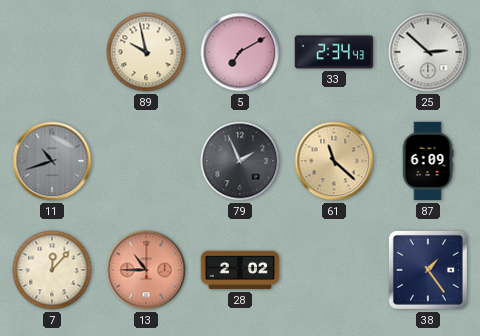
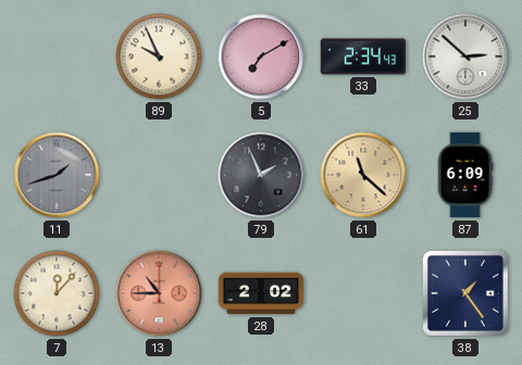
89: 9:58 -> 9:56 (159, 56)
11: 10:42 -> 1:42 (57, 175)
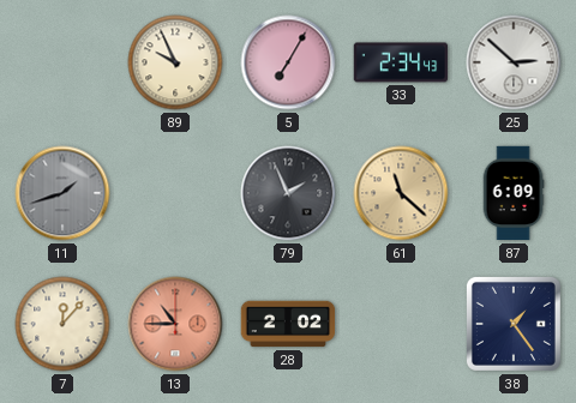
5: 7:10 -> 7:05 (288, 62)
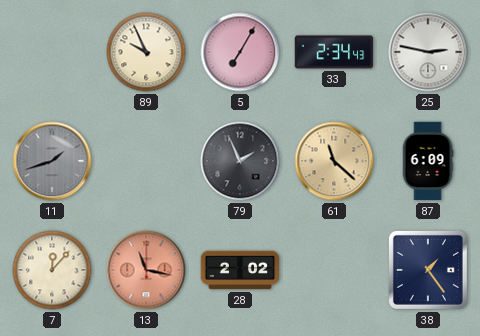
25: 2:52 -> 2:47 (428, 52)
13: 10:45 -> 11:17 (146, 270)
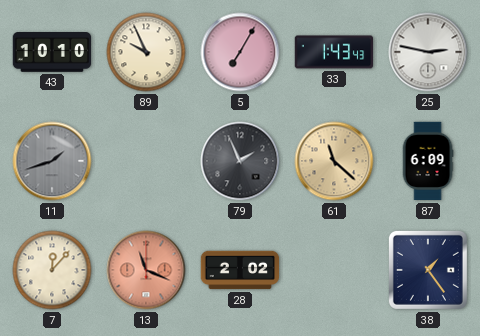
43: none -> 10:10 (52, 53)
33: 2:34 -> 1:43 (334, 52)
13: 11:17 -> 11:19 (146, 270)
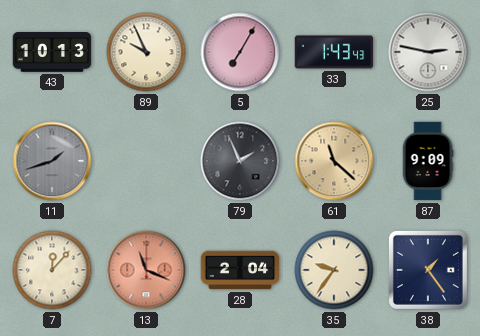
43: 10:10 -> 10:13 (52, 53)
87: 6:09 -> 9:09 (428, 161)
28: 2:02 -> 2:04 (240, 270)
35: none -> 9:36 (334, 270)
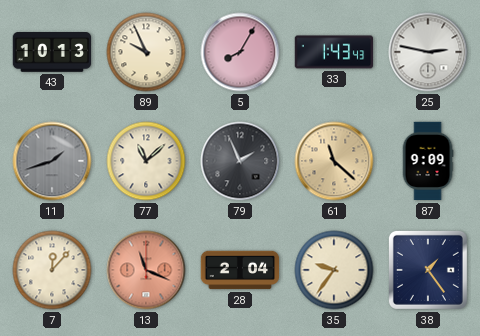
5: 7:05 -> 8:05 (240, 52)
77: none -> 11:08 (146, 161)
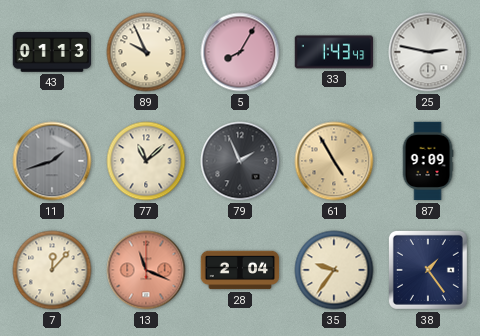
43: 10:13 -> 01:13 (52, 53)
61: 11:22 -> 4:55 (334, 161)
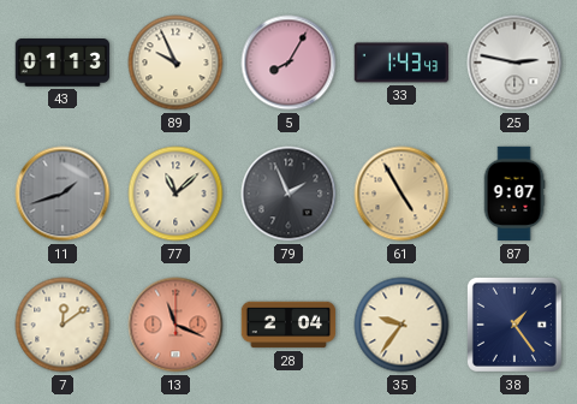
87: 9:09 -> 9:07 (514, 194)
7: 12:07 -> 12:09 (63, 325)
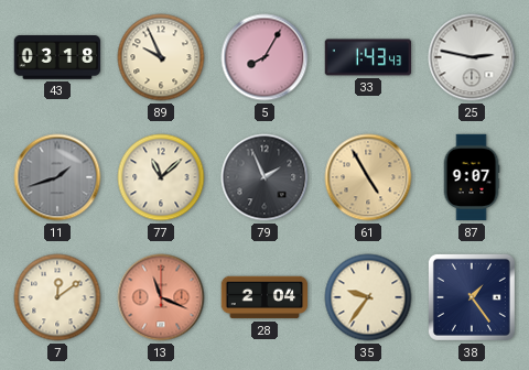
43: 01:13 -> 03:18 (57, 58)
